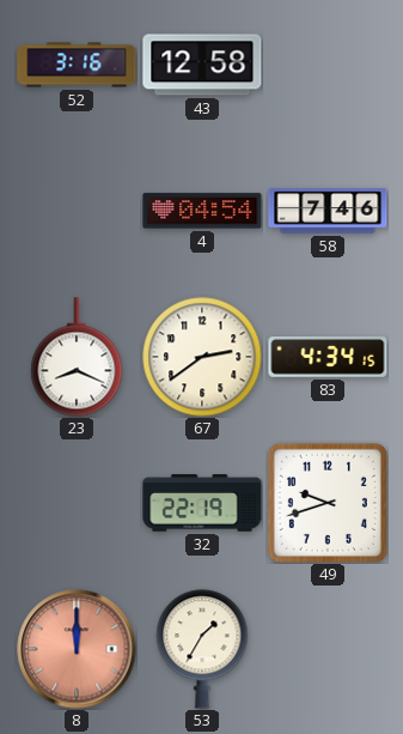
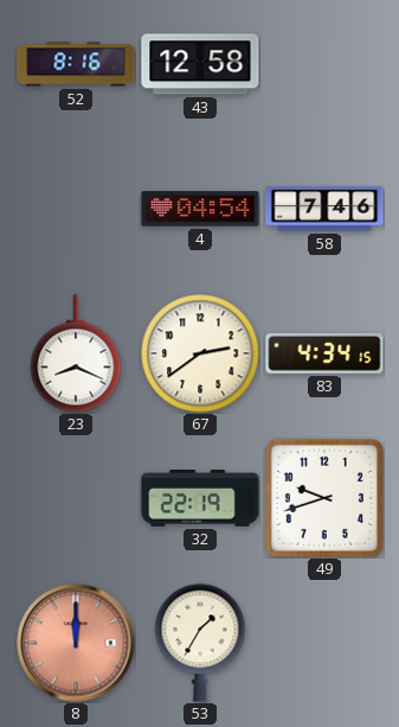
52: 3:16 -> 8:16 (76, 64)
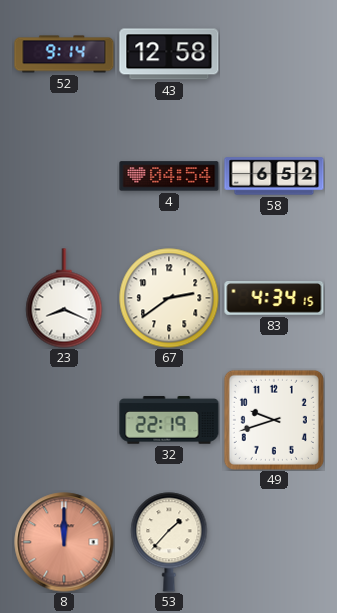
52: 8:16 -> 9:14 (64, 54)
58: 7:46 -> 6:52 (274, 176)
53: 1:35 -> 1:37 (169, 542)
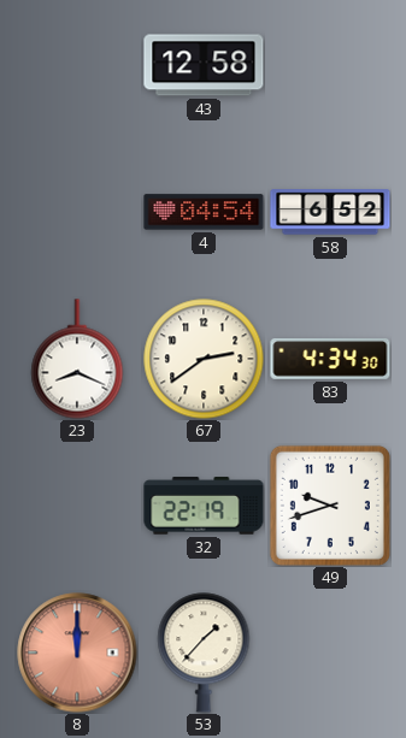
52: 9:14 -> none (64, 54)
83: 4:34:15 -> 4:34:30 (330, 360)
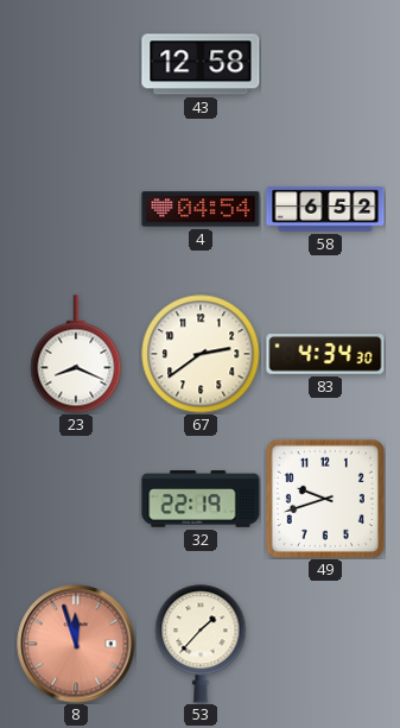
8: 12:00 -> 11:57 (76, 644)
